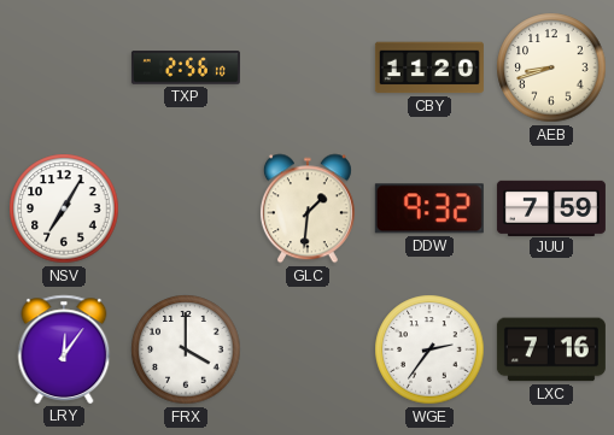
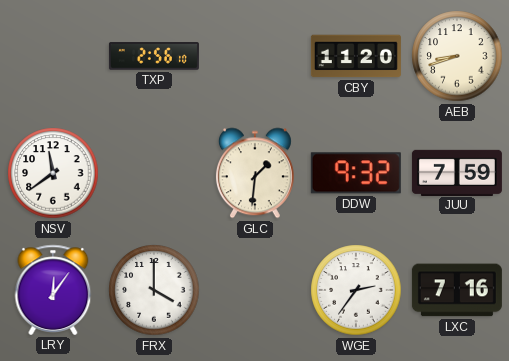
NSV: 7:05 -> 11:39 (53, 173)
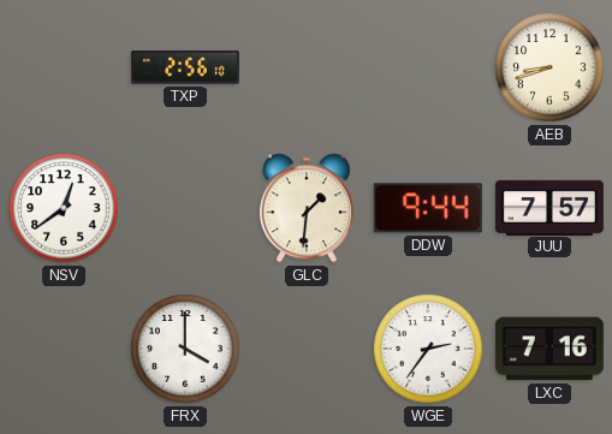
CBY: 11:20 -> none (356, 56)
NSV: 11:39 -> 12:39 (64, 208)
DDW: 9:32 -> 9:44 (428, 208)
JUU: 7:59 -> 7:57 (549, 207)
LRY: 12:06 -> none (53, 290)
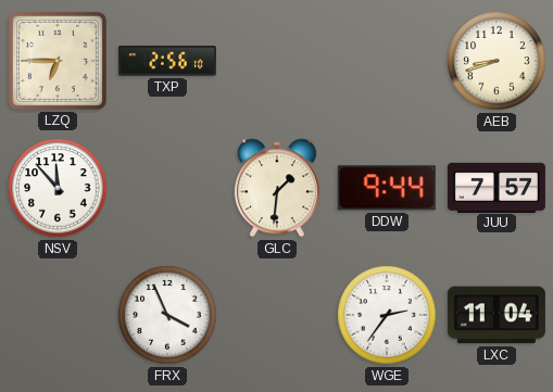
LZQ: none -> 6:45 (58, 61)
NSV: 12:39 -> 11:53 (58, 188)
FRX: 4:00 -> 3:56 (167, 315)
LXC: 7:16 -> 11:04 (497, 315)
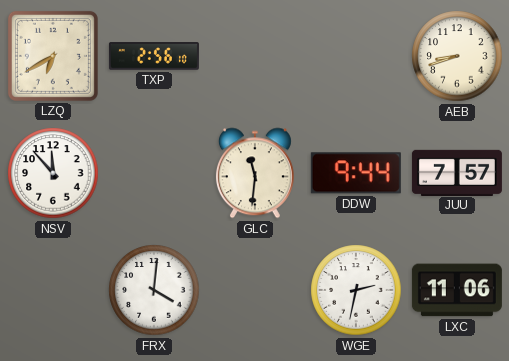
LZQ: 6:45 -> 6:40 (53, 56)
GLC: 1:31 -> 11:31 (255, 173)
FRX: 3:56 -> 4:01 (154, 290)
WGE: 2:36 -> 2:32 (356, 290)
LXC: 11:04 -> 11:06 (457, 290)
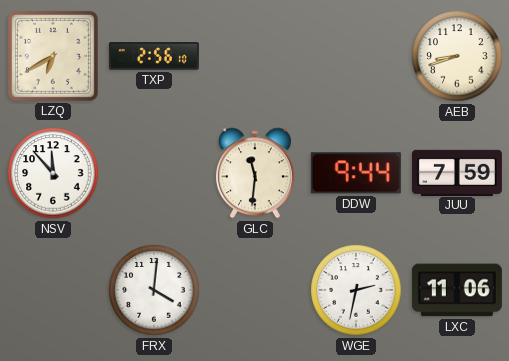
JUU: 7:57 -> 7:59 (457, 172)
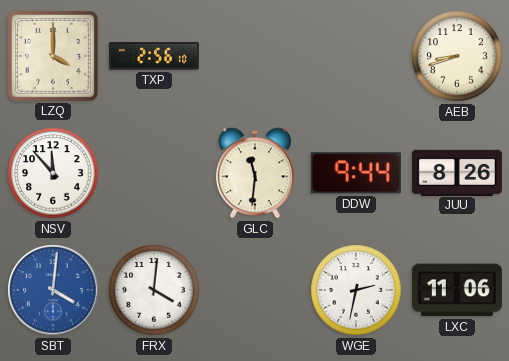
LZQ: 6:40 -> 4:00 (53, 56)
JUU: 7:59 -> 8:26 (457, 172)
SBT: none -> 4:01 (53, 290)
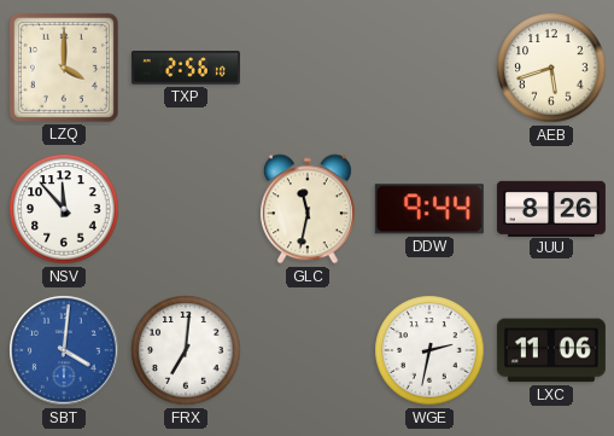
AEB: 8:42 -> 5:42 (551, 68)
GLC: 11:31 -> 11:32 (308, 209)
FRX: 4:01 -> 7:01 (186, 350)
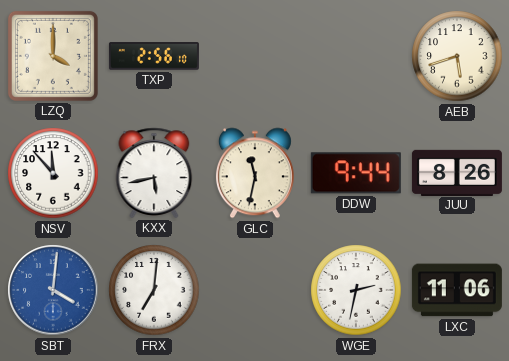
KXX: none -> 5:43 (154, 173)
